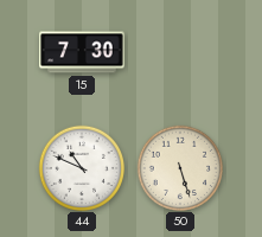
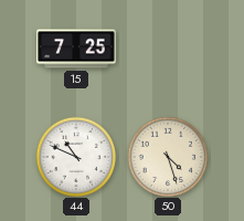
15: 7:30 -> 7:25 (76, 49)
50: 5:27 -> 4:27 (167, 156)
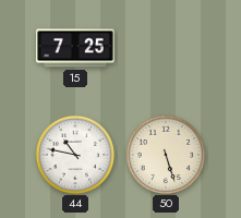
44: 10:49 -> 10:47 (74, 154)
50: 4:27 -> 5:27 (165, 154)
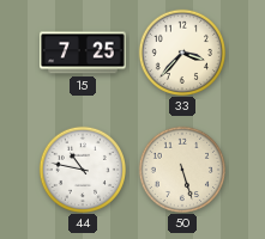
33: none -> 3:37 (181, 51)
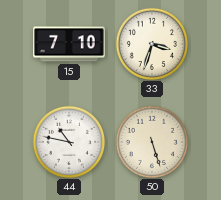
15: 7:25 -> 7:10 (69, 44)
33: 3:37 -> 3:33 (151, 43)
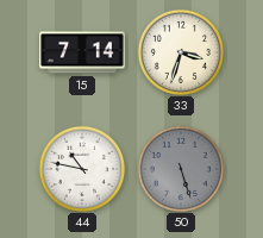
15: 7:10 -> 7:14 (82, 52)
50 dial: cream -> grey (180, 168)
